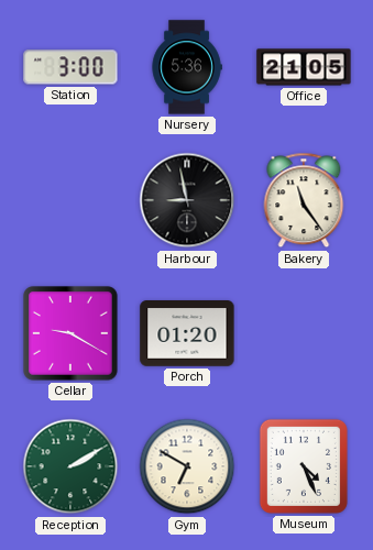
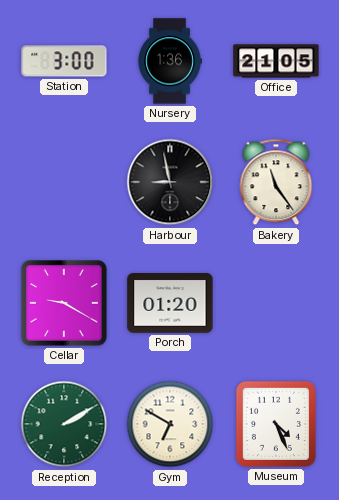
Nursery: 5:36 -> 1:36 (170, 61)
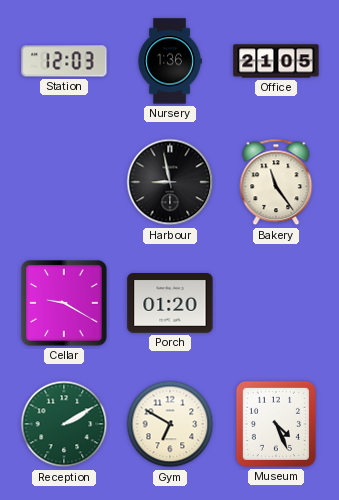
Station: 3:00 -> 12:03 (64, 61)
